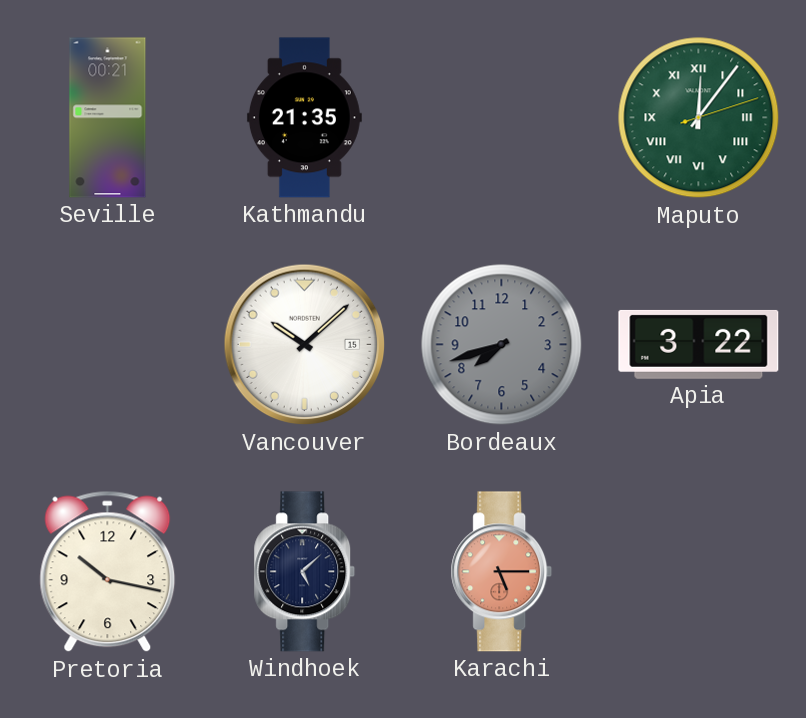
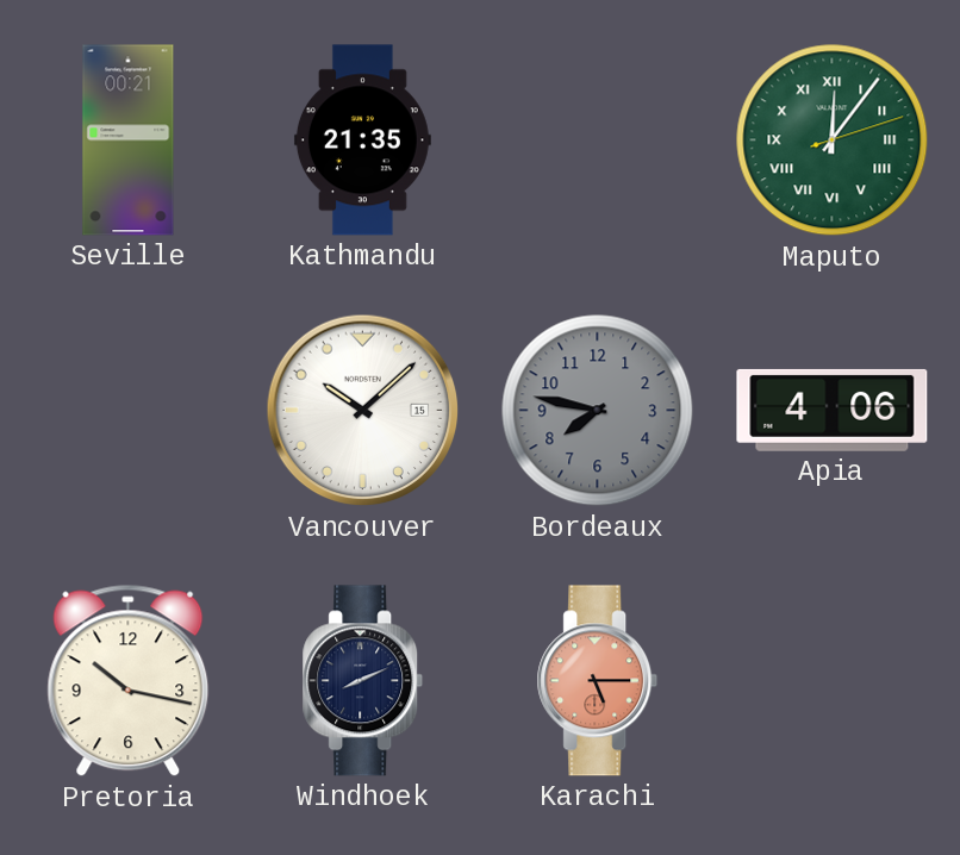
Bordeaux: 7:42 -> 7:47 (598, 411)
Apia: 3:22 -> 4:06 (833, 410)
Windhoek: 5:08 -> 8:11 (363, 681)
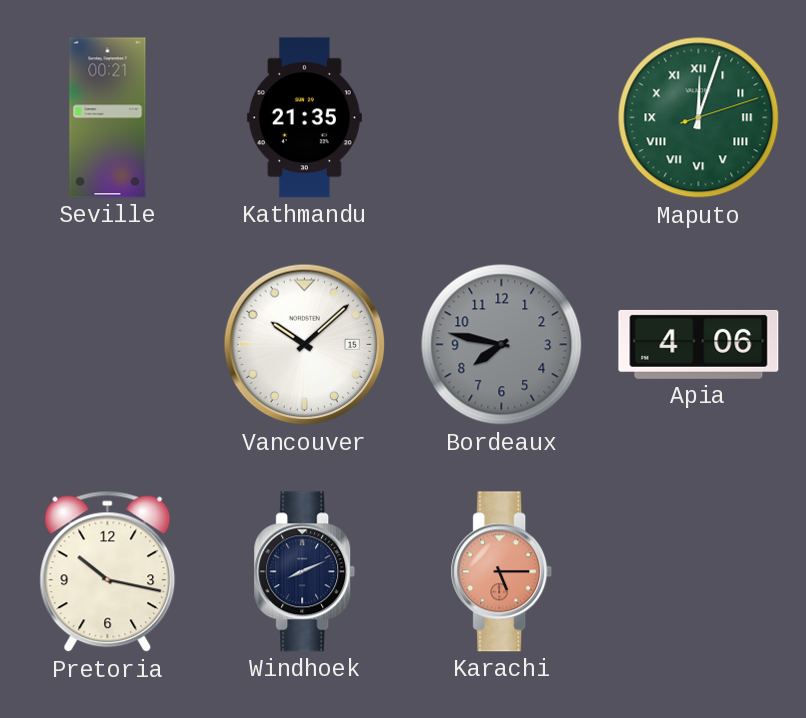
Maputo: 12:06 -> 12:03 (699, 118)
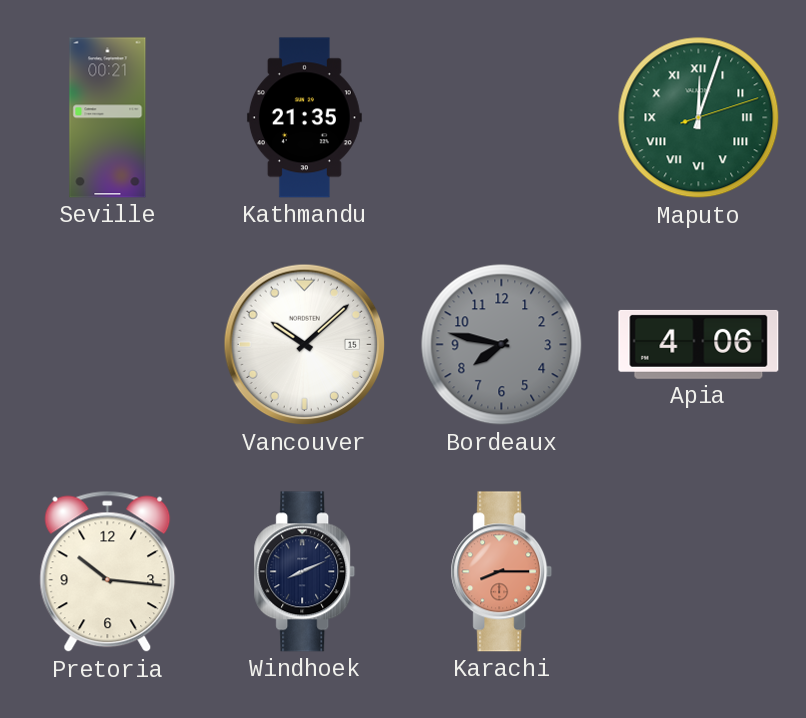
Pretoria: 10:17 -> 10:16 (108, 572)
Karachi: 5:15 -> 8:15 (502, 572)
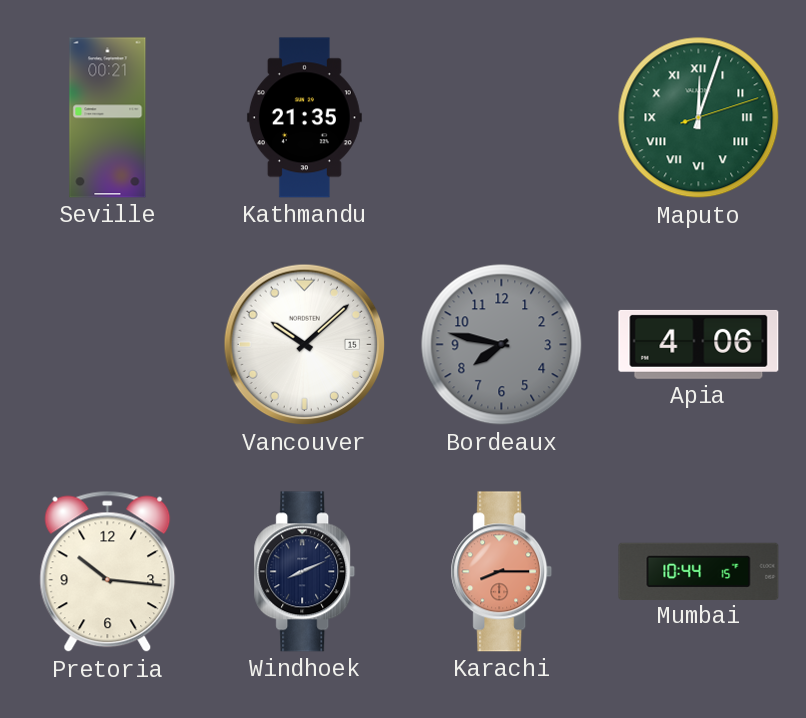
Mumbai: none -> 10:44 (699, 571)
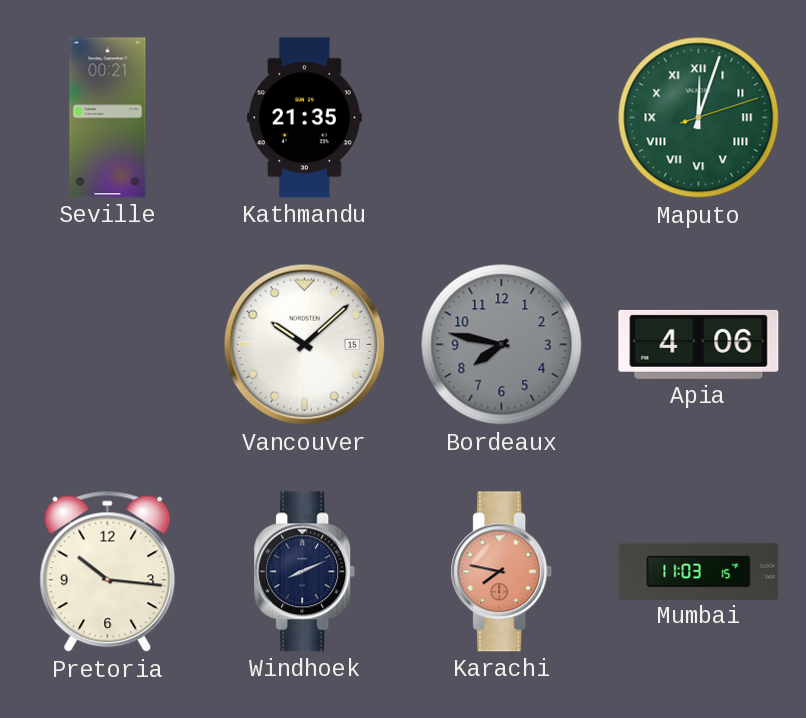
Karachi: 8:15 -> 7:47 (502, 572)
Mumbai: 10:44 -> 11:03 (699, 571)
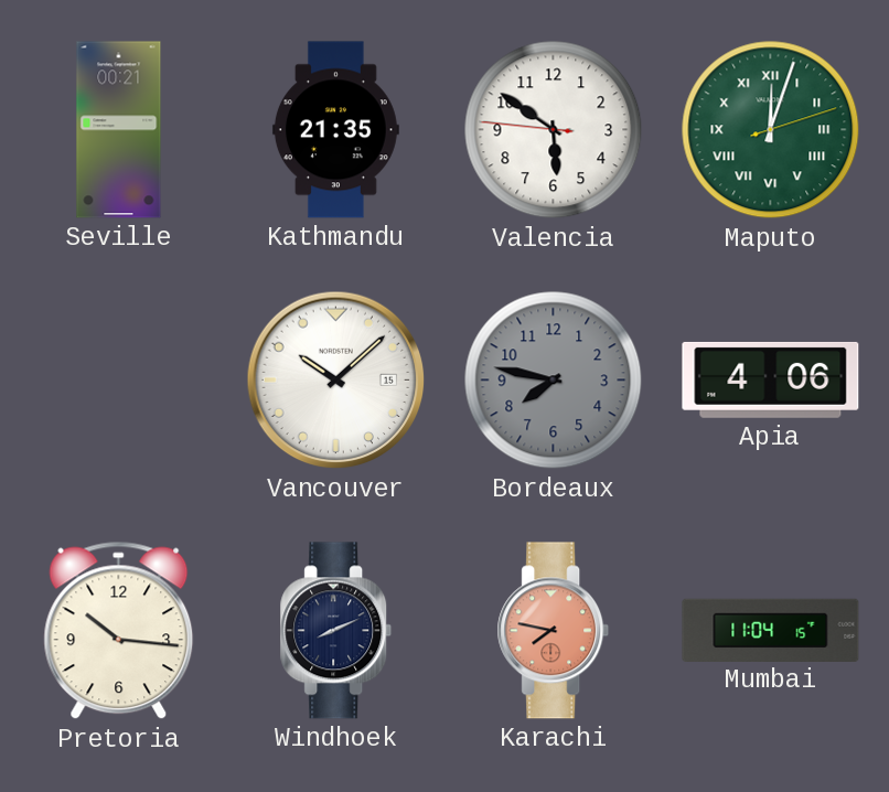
Valencia: none -> 5:50 (554, 130)
Mumbai: 11:03 -> 11:04 (771, 630)
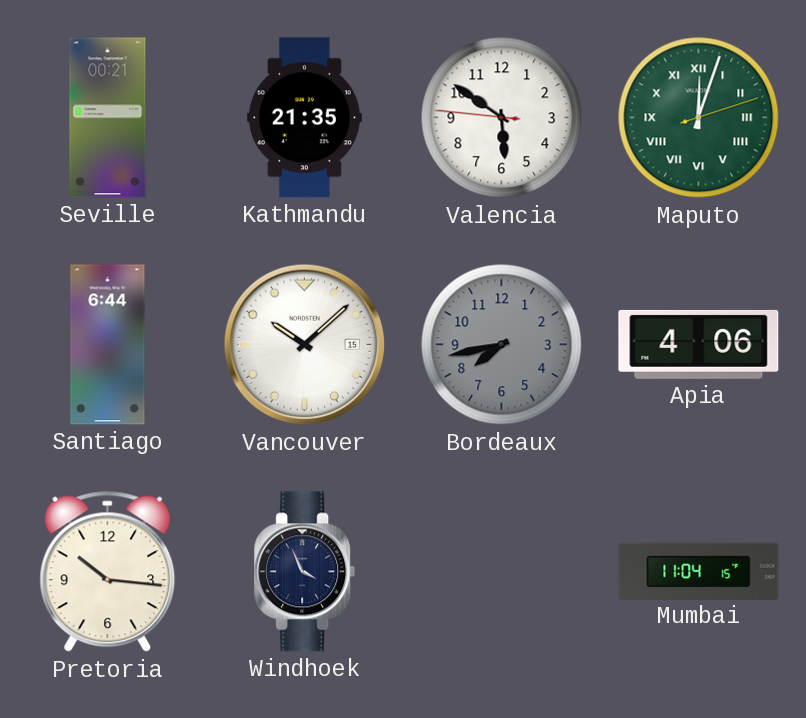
Santiago: none -> 6:44 (108, 345)
Bordeaux: 7:47 -> 7:43 (502, 345)
Windhoek: 8:11 -> 3:56 (305, 572)
Karachi: 7:47 -> none (554, 631)
